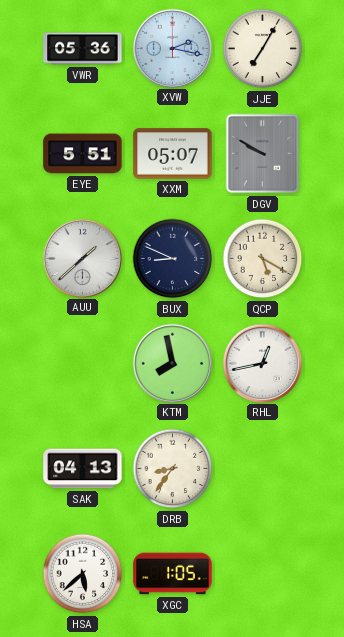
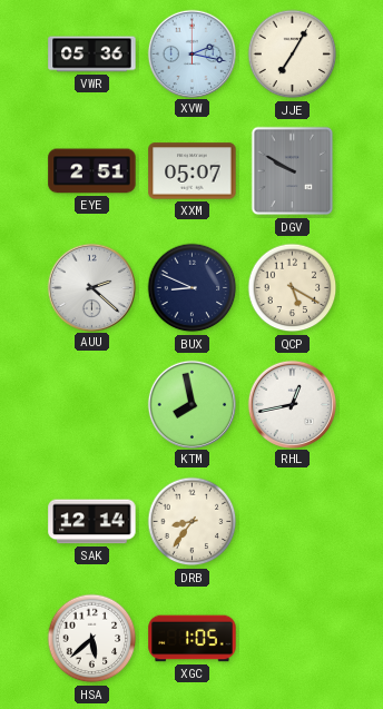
EYE: 5:51 -> 2:51 (92, 171)
AUU: 1:38 -> 2:22 (91, 287)
SAK: 04:13 -> 12:14 (92, 522)
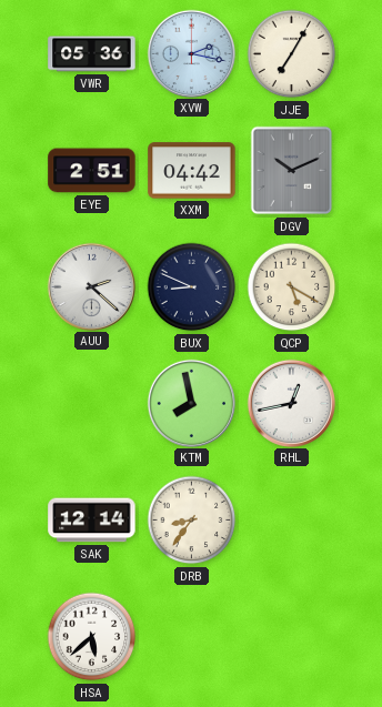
XXM: 05:07 -> 04:42 (192, 171)
DGV: 9:50 -> 10:11 (292, 171)
XGC: 1:05 -> none (193, 639)
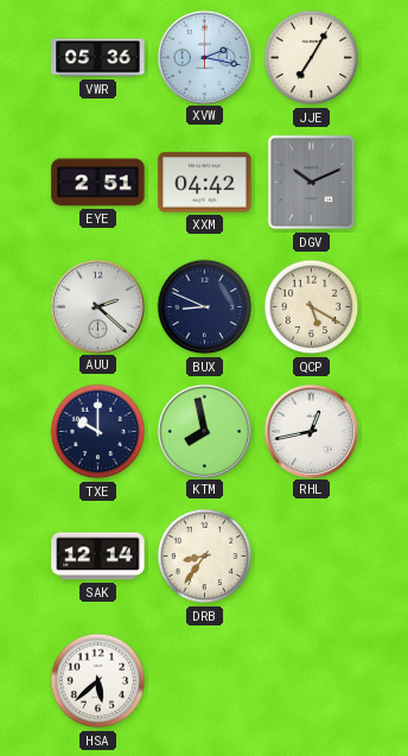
TXE: none -> 10:00 (98, 432)
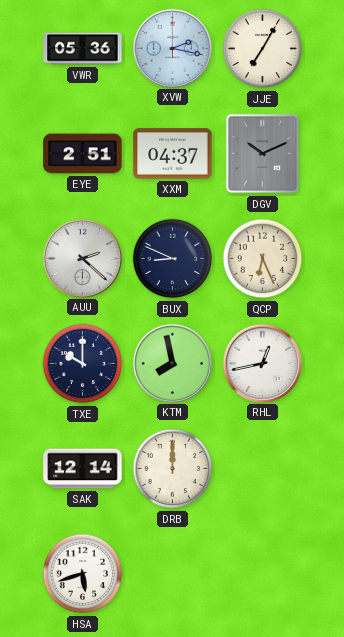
XXM: 04:42 -> 04:37 (173, 154)
QCP: 5:20 -> 6:26 (263, 259)
DRB: 8:36 -> 12:00 (173, 469)
HSA: 5:38 -> 5:42 (83, 574)
